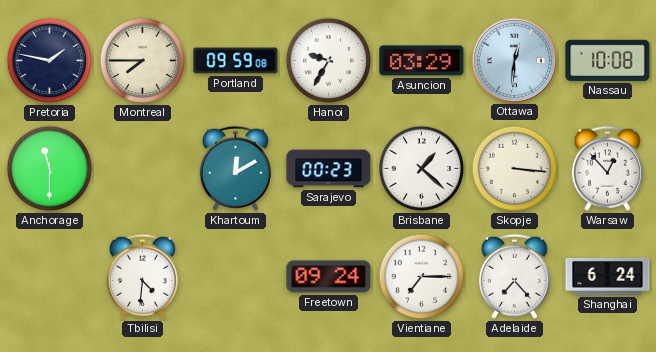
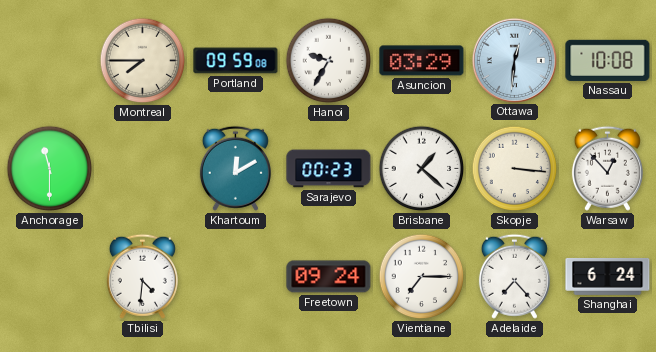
Pretoria: 1:47 -> none (50, 61)
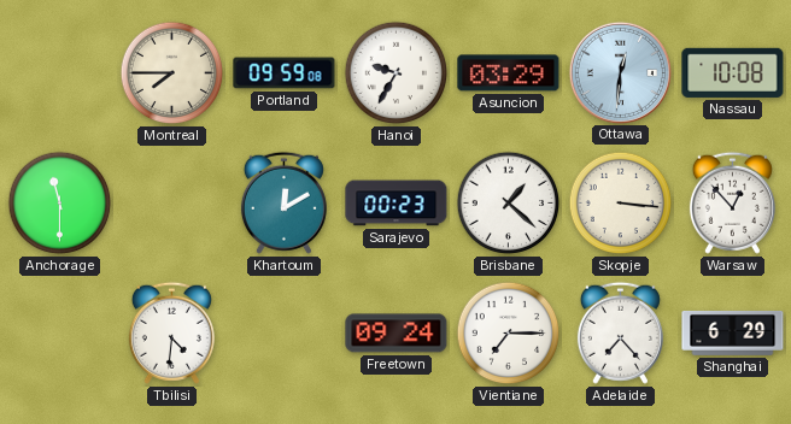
Shanghai: 6:24 -> 6:29 (733, 334)
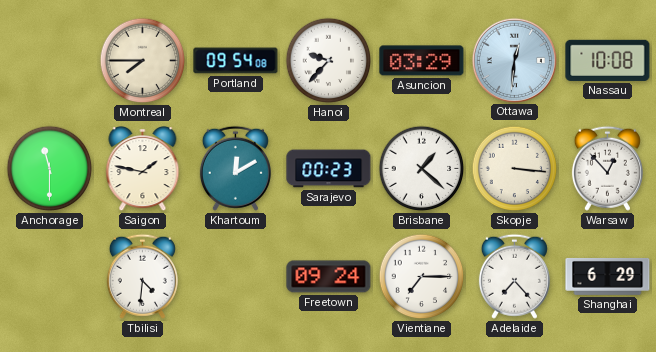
Portland: 09:59 -> 09:54 (236, 61)
Hanoi: 9:35 -> 9:37 (329, 61)
Saigon: none -> 1:47 (143, 169)
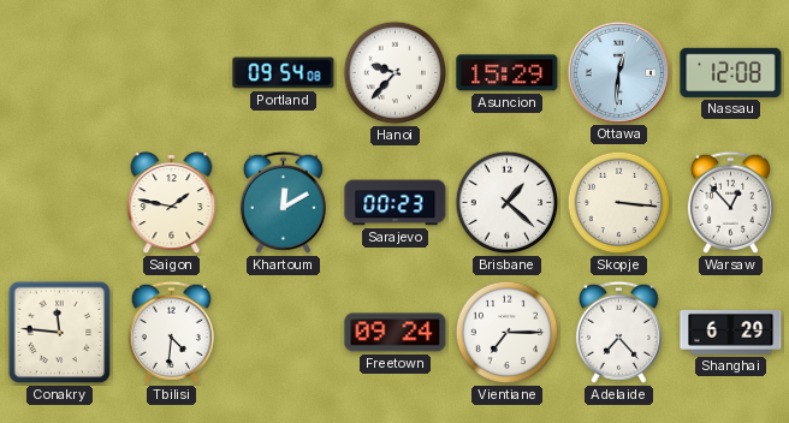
Montreal: 7:45 -> none (143, 61)
Asuncion: 03:29 -> 15:29 (508, 73)
Nassau: 10:08 -> 12:08 (731, 72)
Anchorage: 11:30 -> none (50, 169)
Conakry: none -> 11:46 (60, 333)
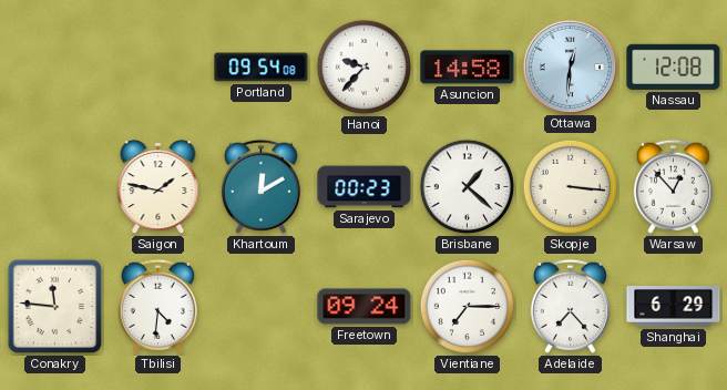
Asuncion: 15:29 -> 14:58 (468, 68)
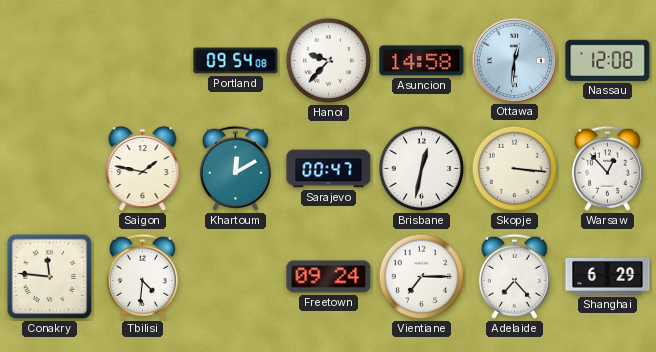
Sarajevo: 00:23 -> 00:47 (329, 169)
Brisbane: 1:22 -> 12:32 (422, 169)
